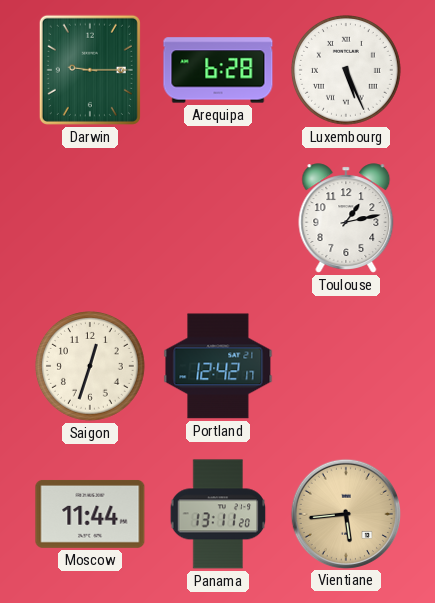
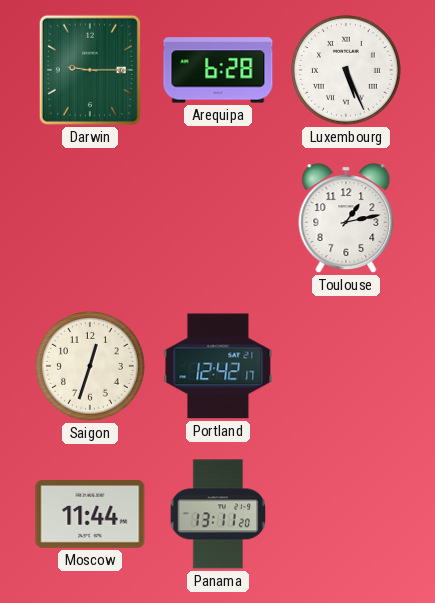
Vientiane: 5:44 -> none (345, 513)
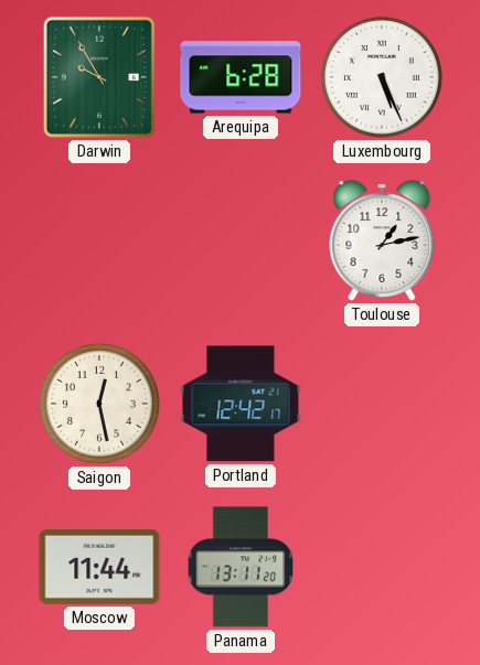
Darwin: 9:15 -> 9:55 (99, 77)
Saigon: 12:33 -> 12:28 (100, 405)
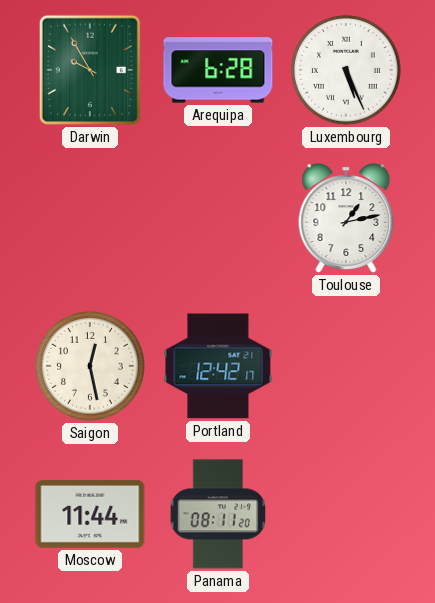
Panama: 13:11 -> 08:11 (218, 514)
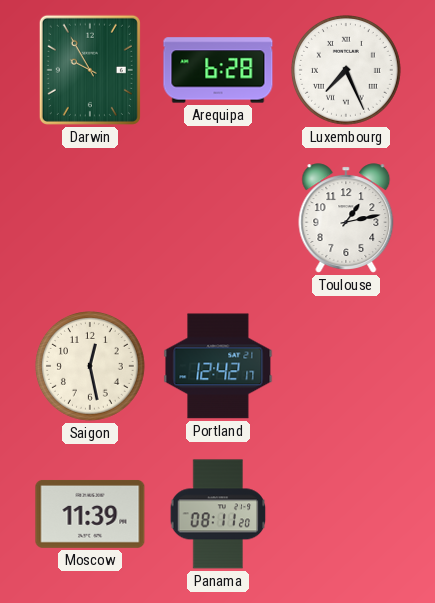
Luxembourg: 5:26 -> 7:26 (347, 71)
Moscow: 11:44 -> 11:39 (90, 514)
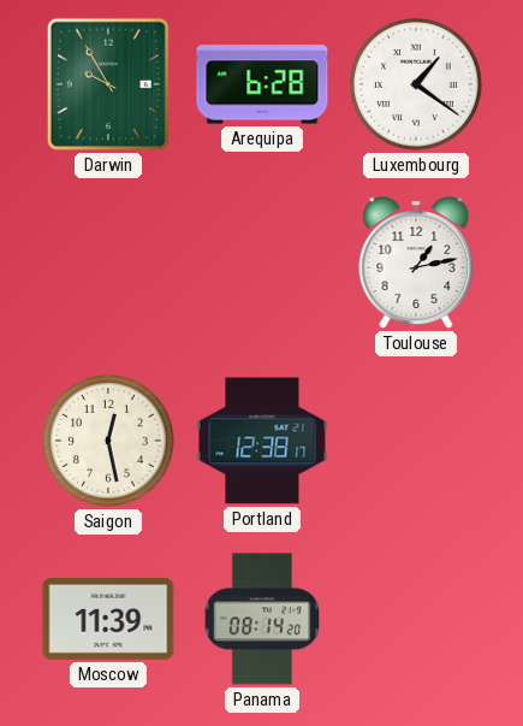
Luxembourg: 7:26 -> 1:21 (417, 85)
Portland: 12:42 -> 12:38 (262, 441)
Panama: 08:11 -> 08:14 (262, 619)
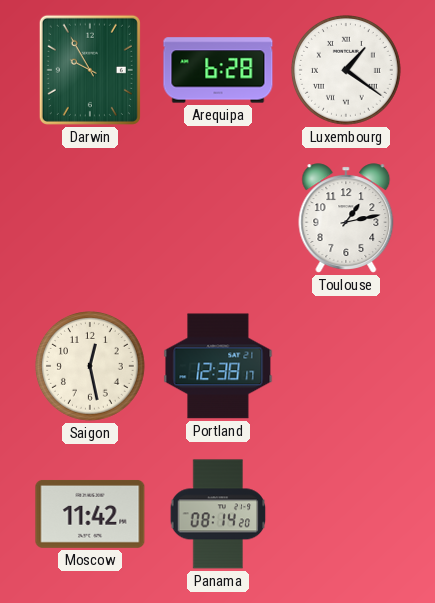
Moscow: 11:39 -> 11:42 (90, 514)
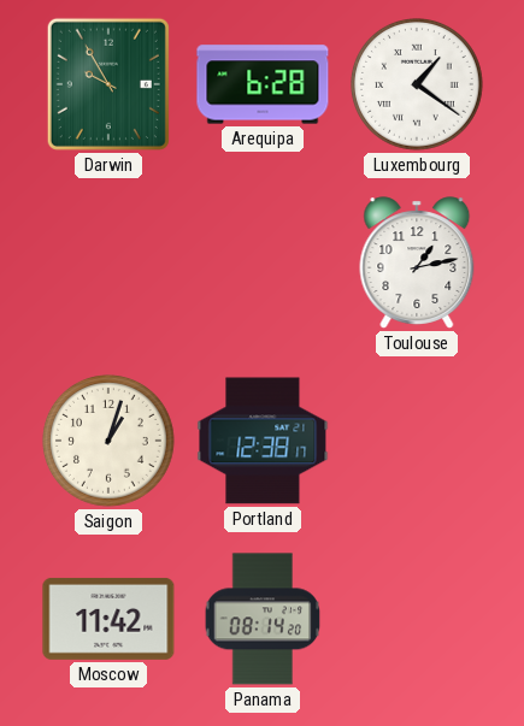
Saigon: 12:28 -> 1:03 (110, 442)
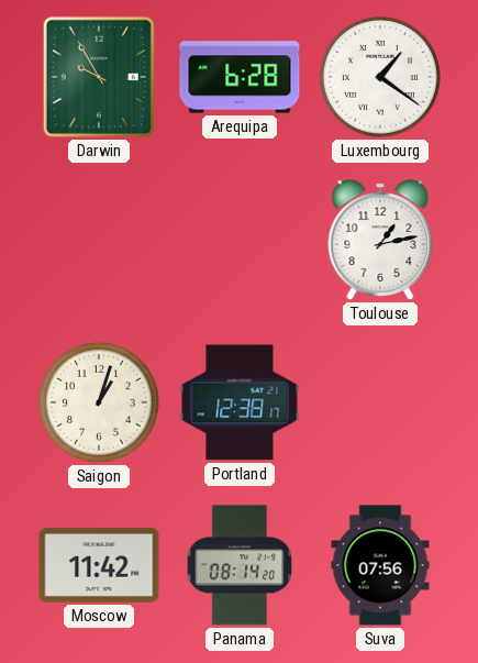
Suva: none -> 07:56 (380, 565)
